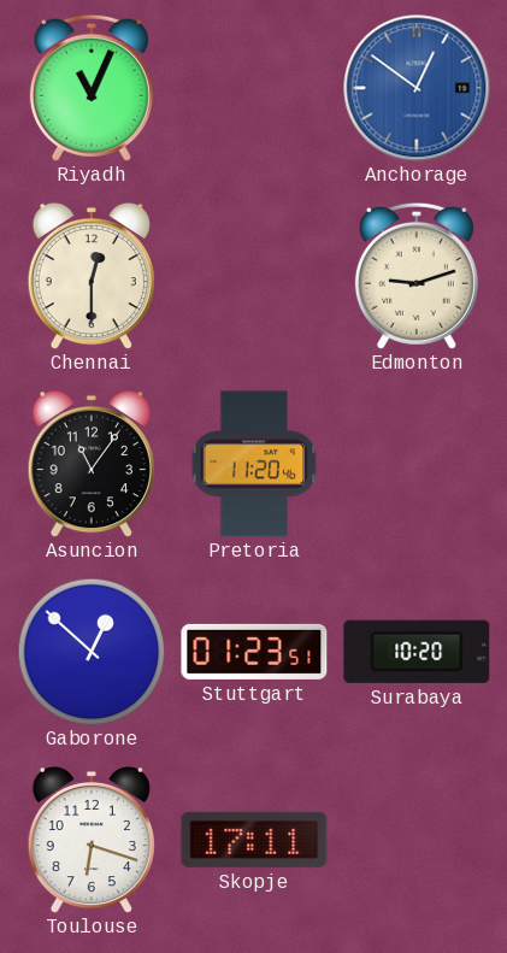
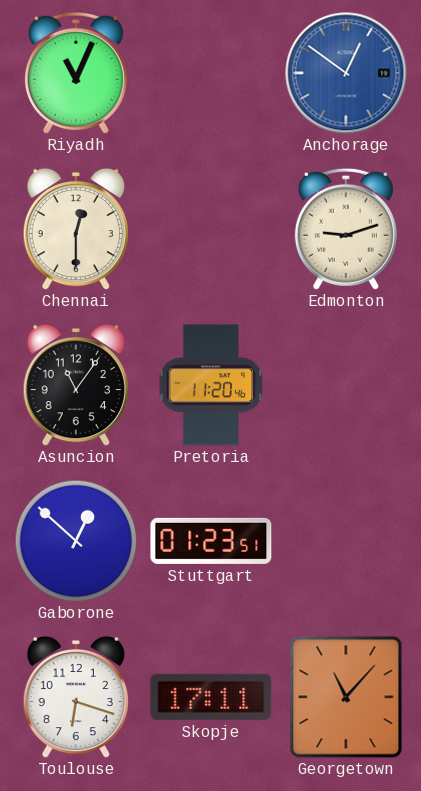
Surabaya: 10:20 -> none (417, 652)
Georgetown: none -> 11:07 (346, 697)
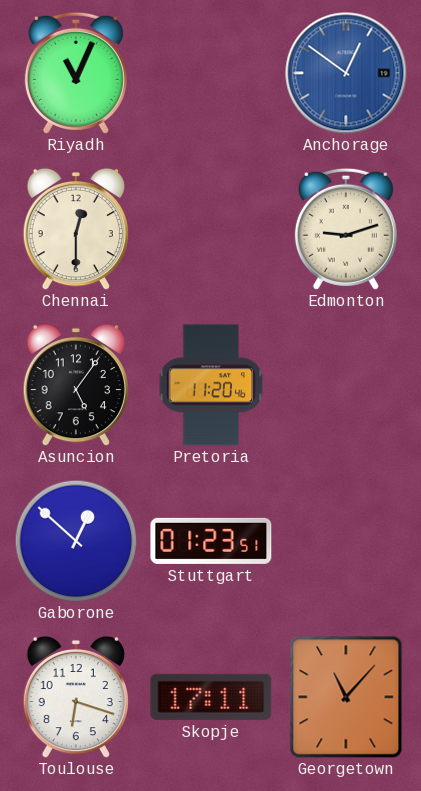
Asuncion: 11:06 -> 5:06 (76, 385)
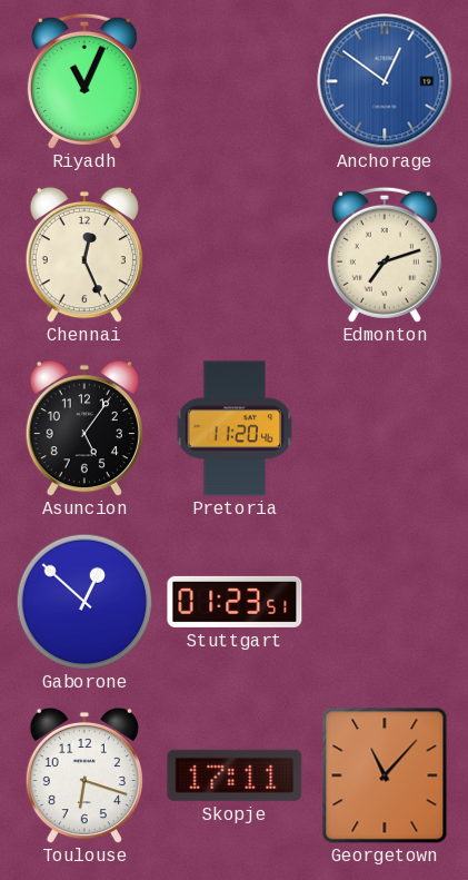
Chennai: 12:30 -> 12:26 (84, 255)
Edmonton: 9:12 -> 7:12 (385, 255)
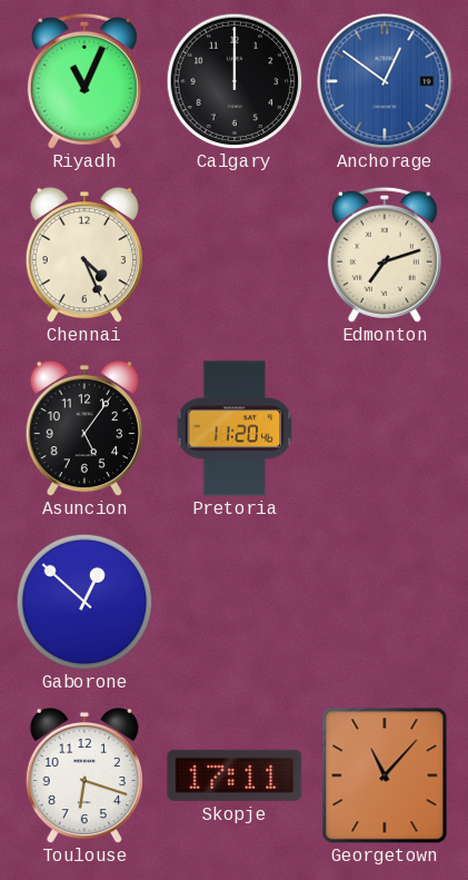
Calgary: none -> 12:00 (235, 81)
Chennai: 12:26 -> 4:26 (84, 255)
Stuttgart: 01:23 -> none (235, 602)
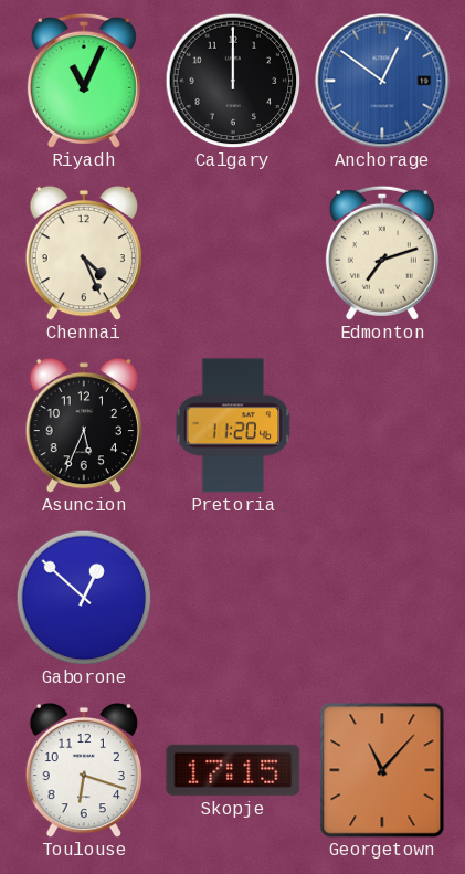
Asuncion: 5:06 -> 5:34 (84, 425)
Skopje: 17:11 -> 17:15 (233, 770)
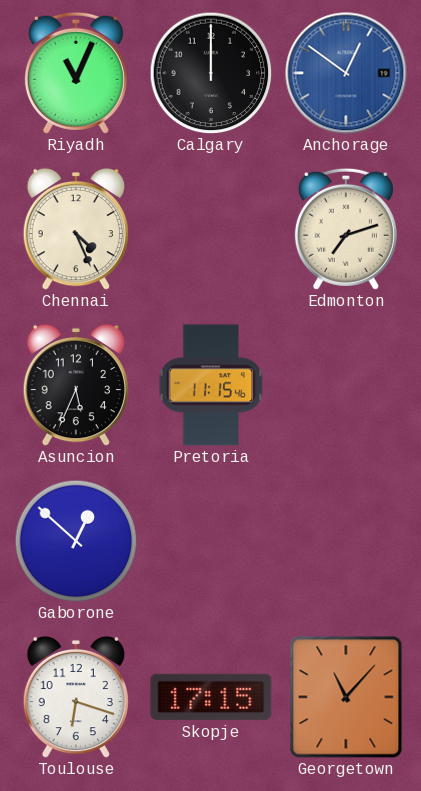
Pretoria: 11:20 -> 11:15 (211, 385)
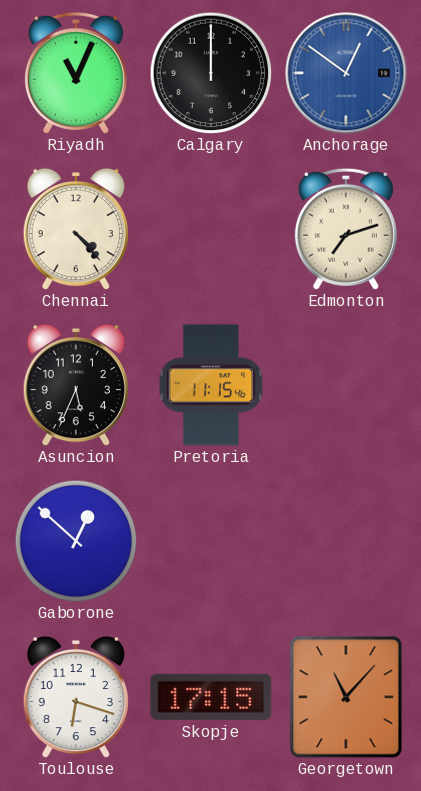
Chennai: 4:26 -> 4:23 (76, 229)
